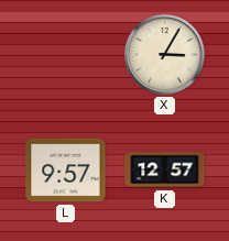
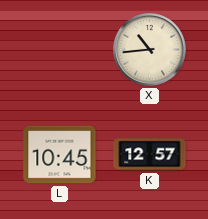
X: 3:05 -> 10:44 (150, 50)
L: 9:57 -> 10:45 (60, 155)
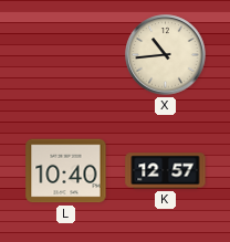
L: 10:45 -> 10:40 (66, 171)
